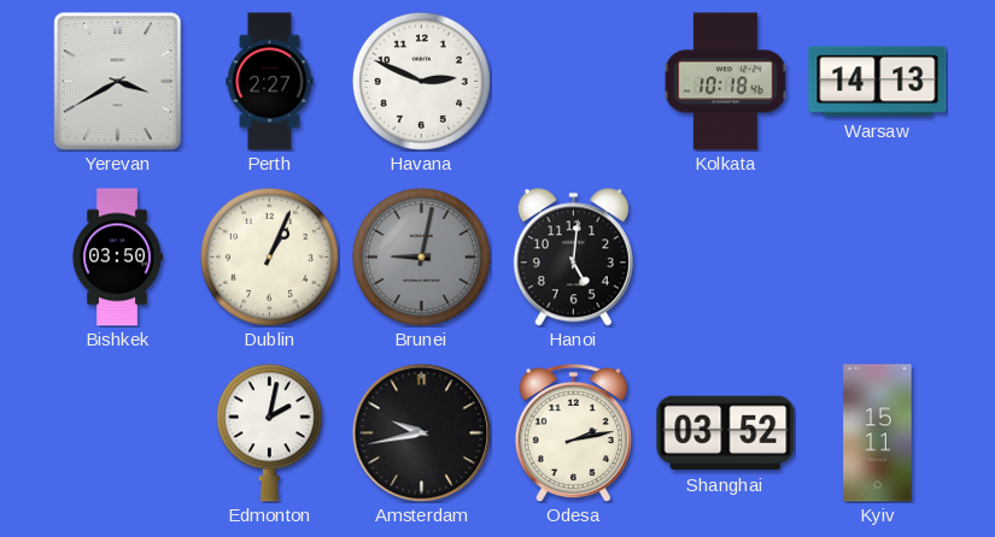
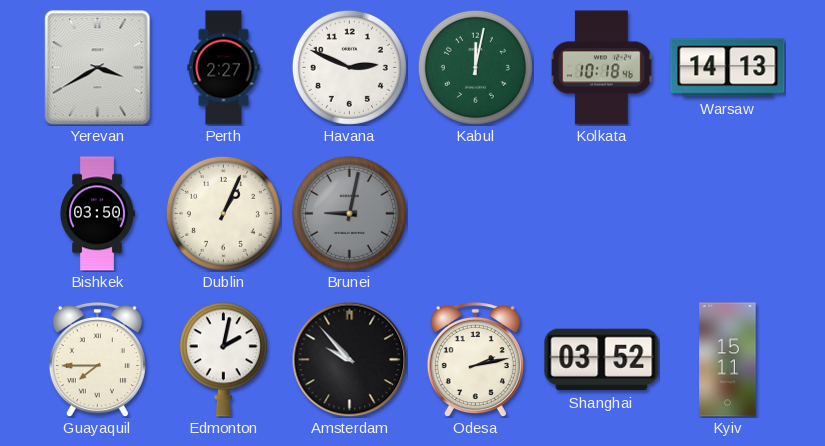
Kabul: none -> 12:02 (475, 67)
Hanoi: 5:01 -> none (573, 258)
Guayaquil: none -> 7:45 (97, 359)
Amsterdam: 9:43 -> 9:53 (349, 359)
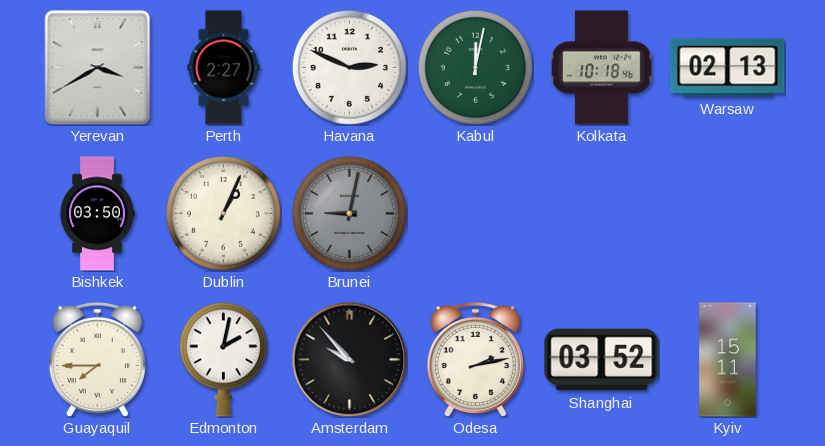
Warsaw: 14:13 -> 02:13 (728, 68)
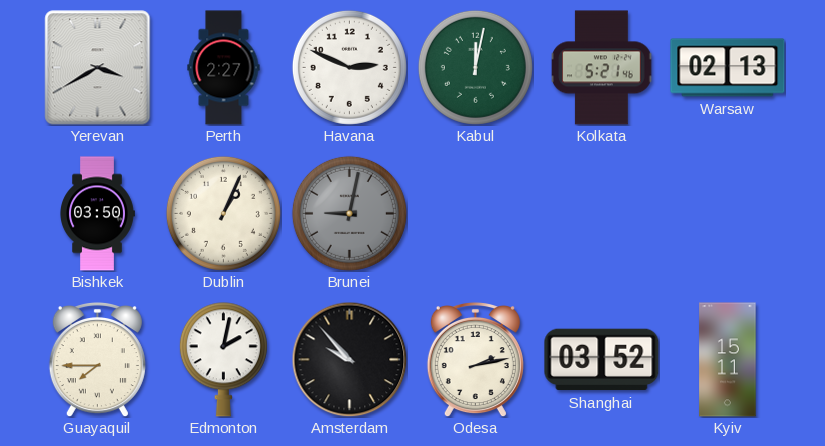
Kolkata: 10:18 -> 5:21 (602, 68)
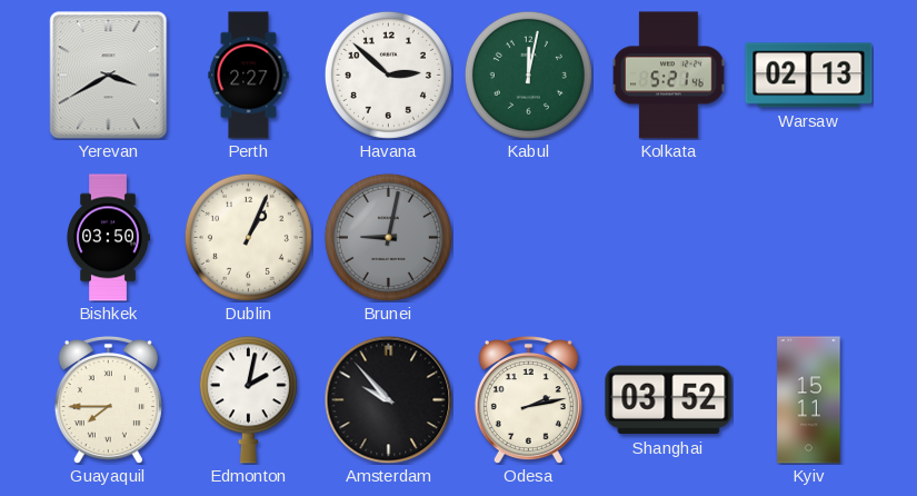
Havana: 2:49 -> 2:52 (388, 75)
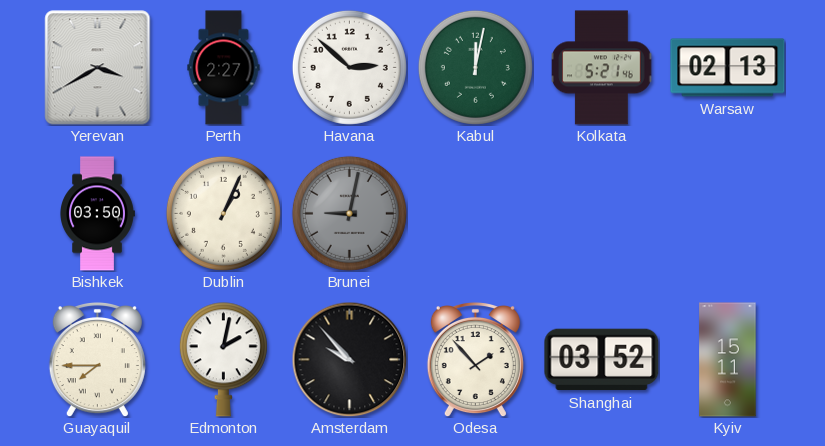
Odesa: 2:13 -> 1:53 (475, 359)
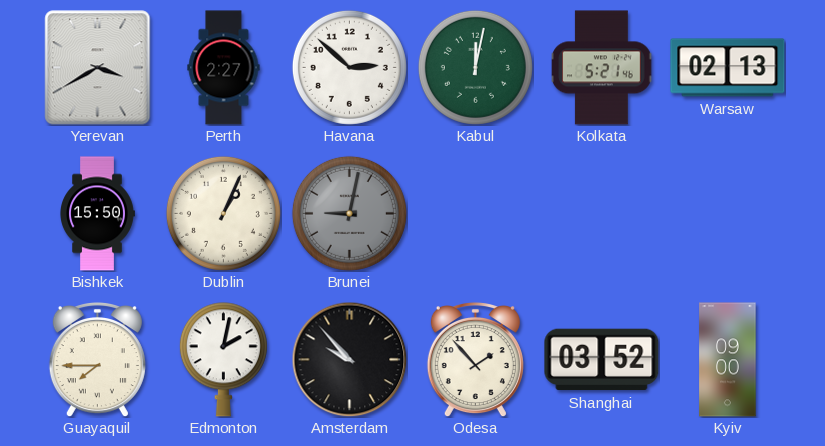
Bishkek: 03:50 -> 15:50 (97, 214)
Kyiv: 15:11 -> 09:00 (728, 360)
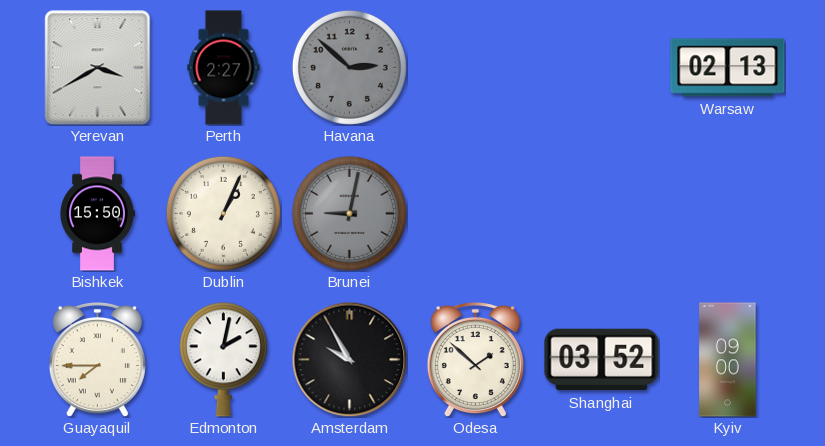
Havana dial: white -> grey (349, 67)
Kabul: 12:02 -> none (475, 67)
Kolkata: 5:21 -> none (602, 68)
Amsterdam: 9:53 -> 9:55 (349, 359)
Odesa: 1:53 -> 1:52 (475, 359)
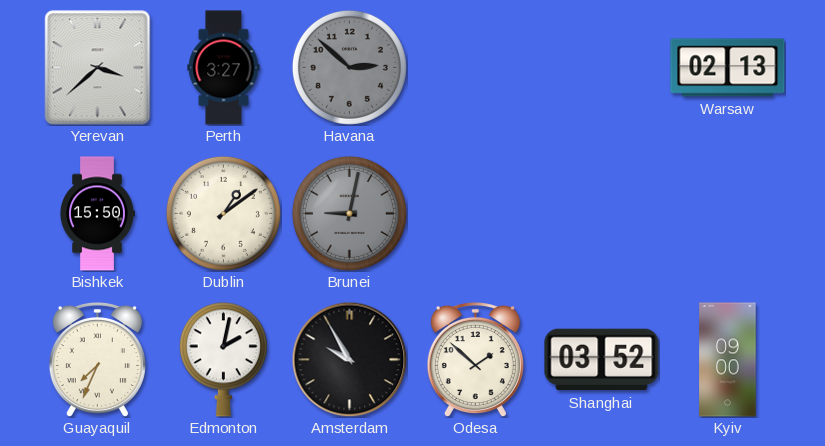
Yerevan: 3:40 -> 3:38 (98, 68)
Perth: 2:27 -> 3:27 (224, 68)
Dublin: 1:04 -> 1:09 (223, 213)
Guayaquil: 7:45 -> 7:34 (97, 359)
